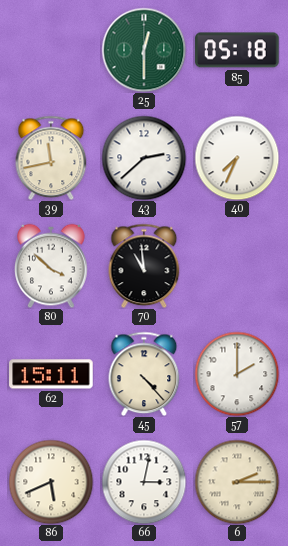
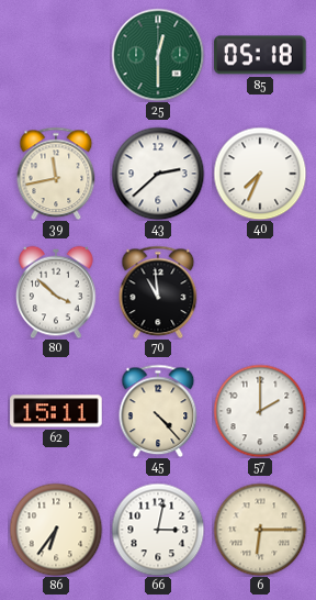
86: 5:41 -> 6:36 (56, 530)
6: 2:15 -> 6:15 (260, 530)
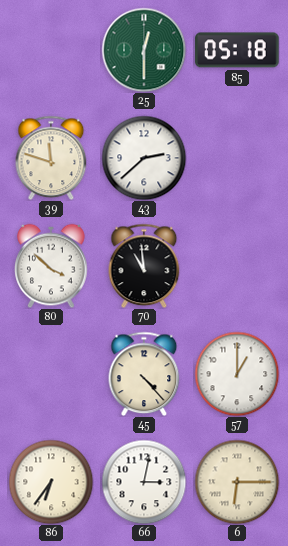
39: 11:43 -> 11:48 (51, 158)
40: 7:34 -> none (260, 174)
62: 15:11 -> none (56, 411)
57: 2:00 -> 1:00 (237, 374)
